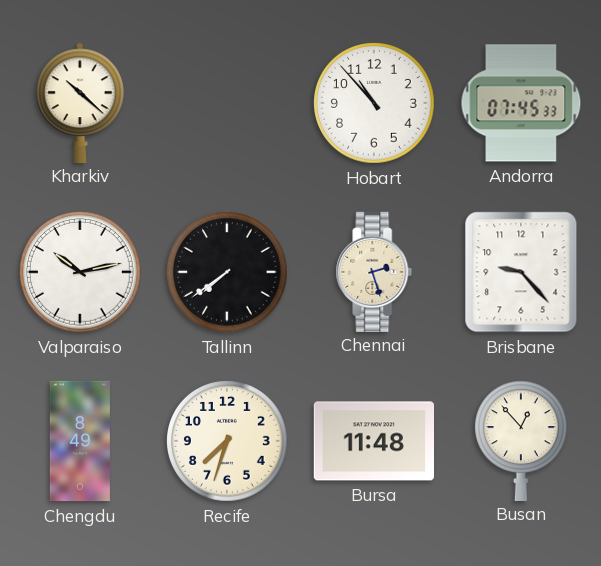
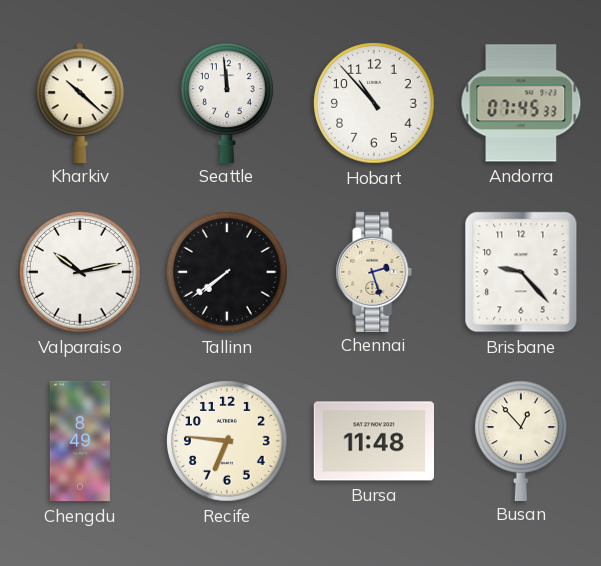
Seattle: none -> 11:59 (227, 102)
Recife: 7:33 -> 6:46 (228, 442)
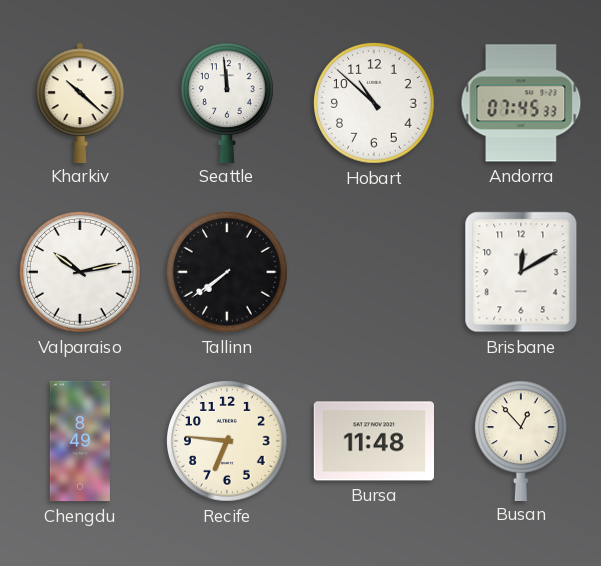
Hobart: 10:53 -> 10:52 (375, 104)
Chennai: 2:27 -> none (374, 271)
Brisbane: 9:23 -> 12:10 (521, 272)
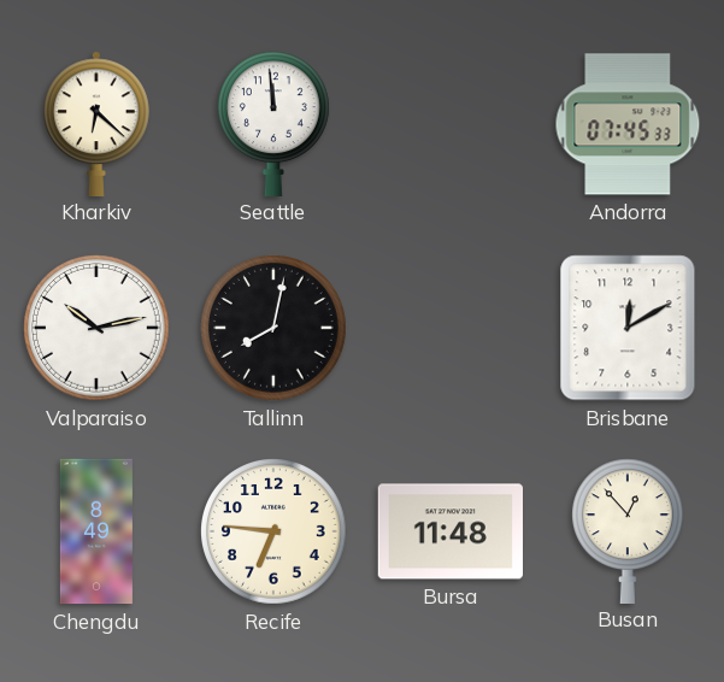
Kharkiv: 10:22 -> 6:22 (98, 123)
Hobart: 10:52 -> none (375, 104)
Tallinn: 7:39 -> 8:02 (275, 329)
